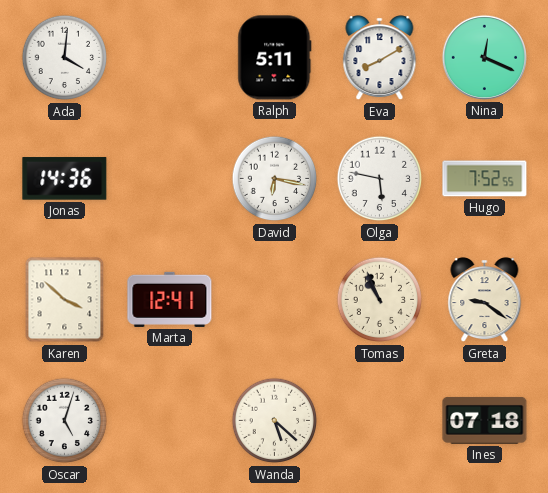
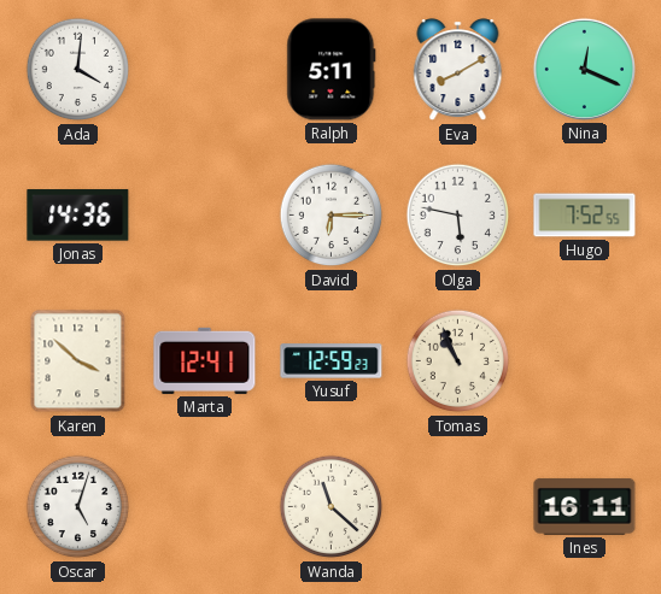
David: 6:17 -> 6:15 (332, 216)
Yusuf: none -> 12:59 (332, 361)
Greta: 9:21 -> none (485, 300)
Wanda: 5:22 -> 11:22 (332, 507)
Ines: 07:18 -> 16:11 (585, 506)
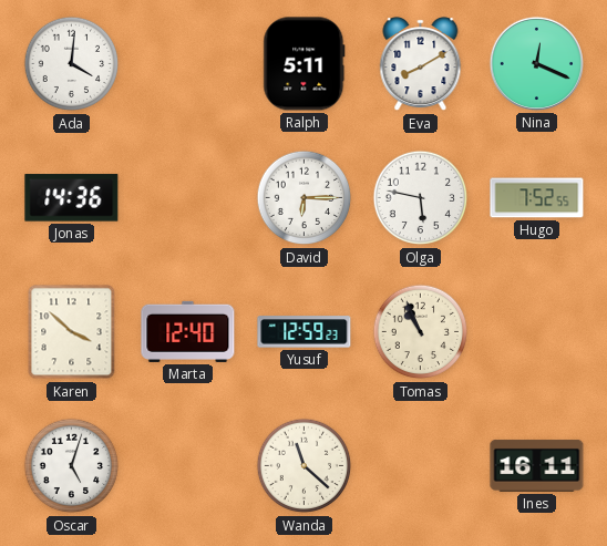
Marta: 12:41 -> 12:40 (188, 331)
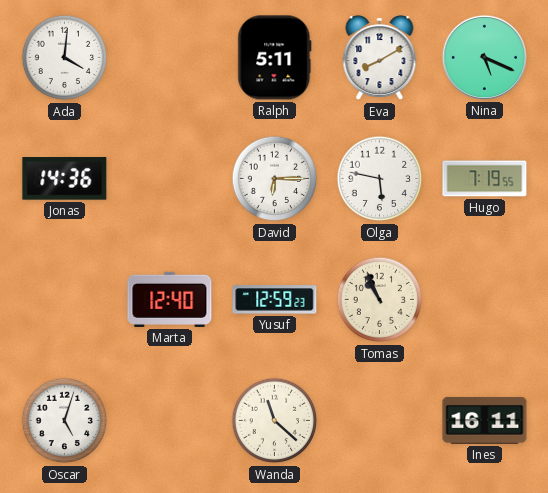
Nina: 12:19 -> 5:19 (484, 57)
Hugo: 7:52 -> 7:19 (485, 179)
Karen: 3:52 -> none (72, 332)
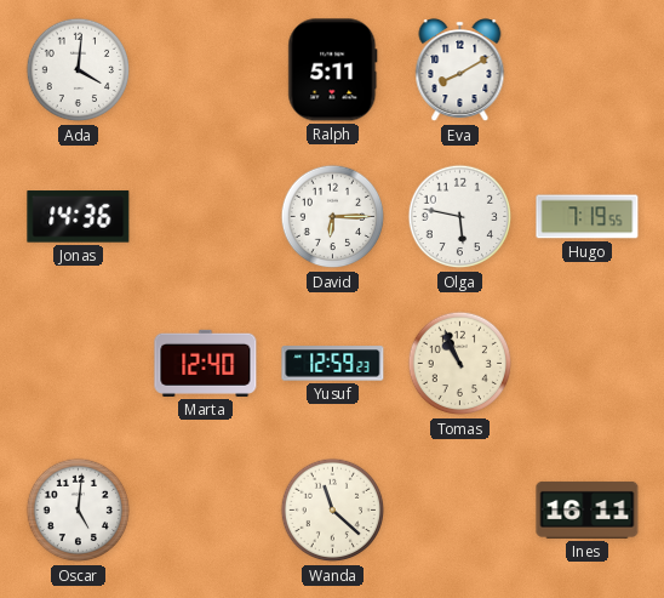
Nina: 5:19 -> none (484, 57)
Oscar: 5:03 -> 5:01 (79, 511)
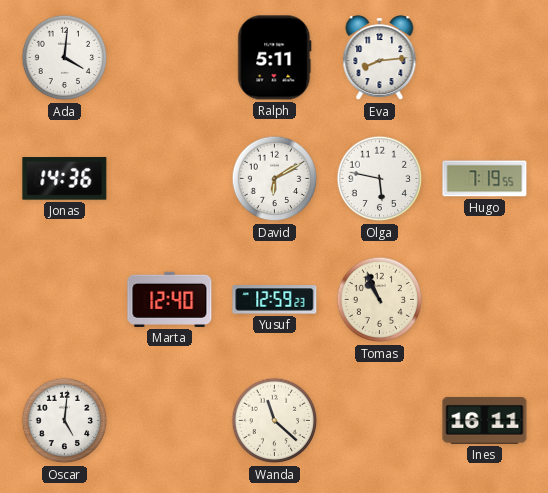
Eva: 8:10 -> 8:14 (380, 58)
David: 6:15 -> 6:10 (275, 179)
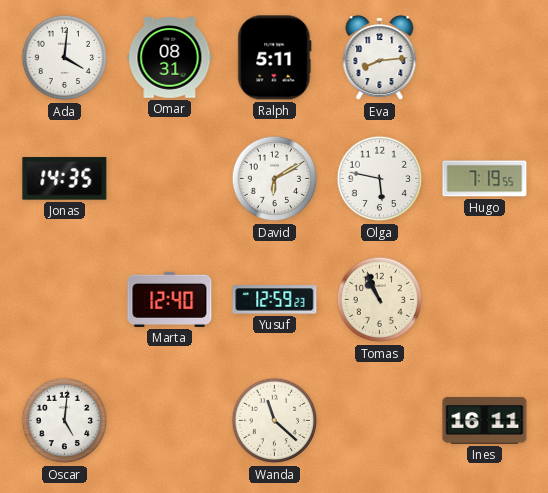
Omar: none -> 08:31 (170, 58)
Jonas: 14:36 -> 14:35 (65, 179)
